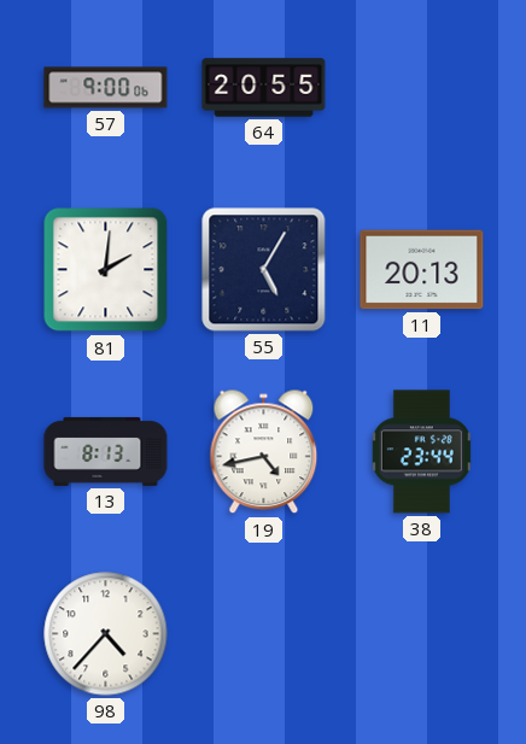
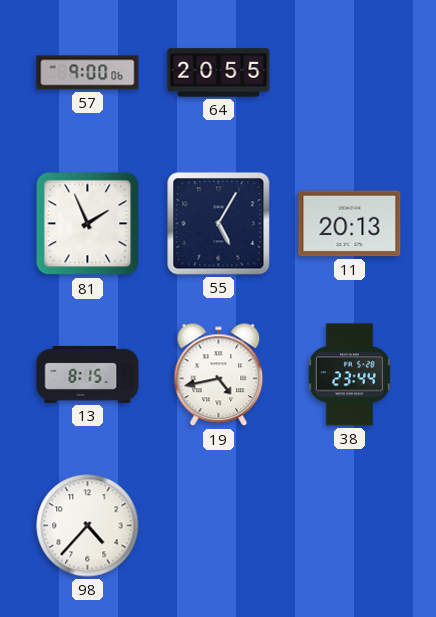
81: 2:01 -> 1:56 (88, 224)
13: 8:13 -> 8:15 (88, 374)
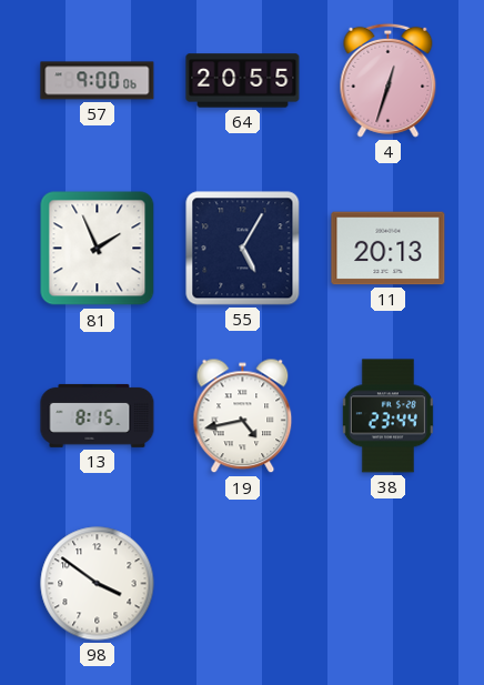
4: none -> 12:33 (389, 80)
98: 4:37 -> 3:51 (98, 584)
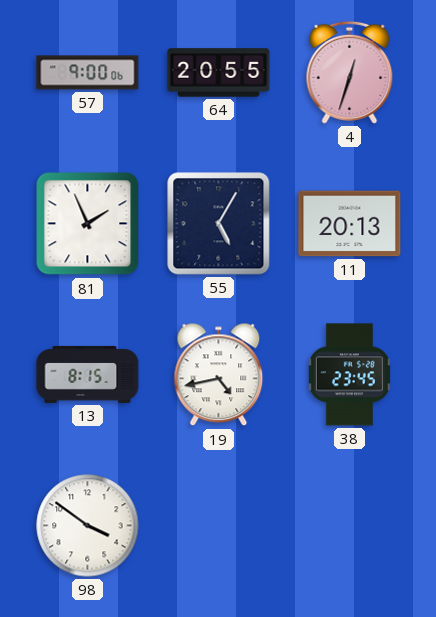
38: 23:44 -> 23:45 (349, 375)
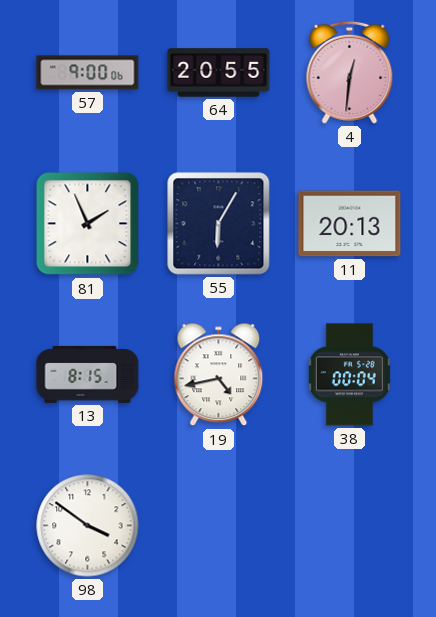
4: 12:33 -> 12:31 (350, 72)
55: 5:05 -> 6:05 (219, 224)
38: 23:45 -> 00:04 (349, 375)
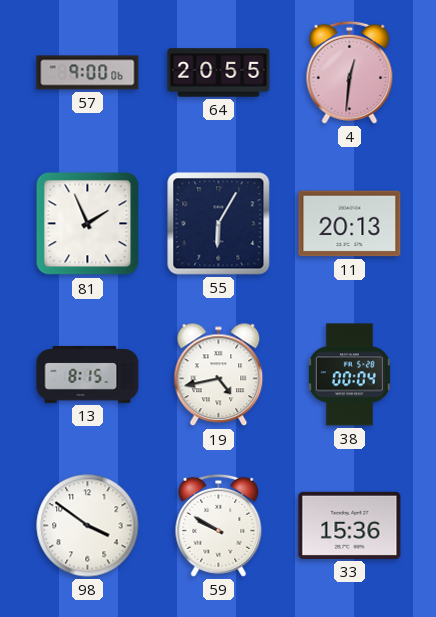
59: none -> 9:50 (219, 525)
33: none -> 15:36 (350, 525)
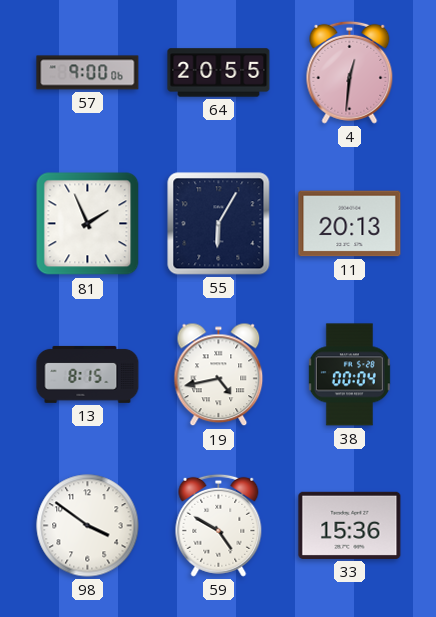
59: 9:50 -> 4:50 (219, 525)
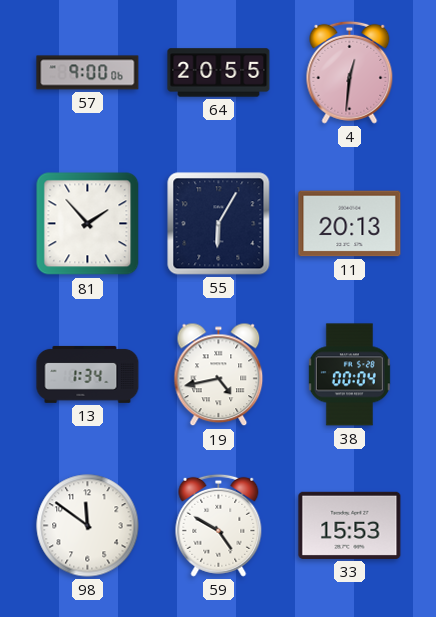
81: 1:56 -> 1:53 (88, 224)
13: 8:15 -> 1:34 (88, 374)
98: 3:51 -> 11:51 (88, 526)
33: 15:36 -> 15:53 (350, 525)
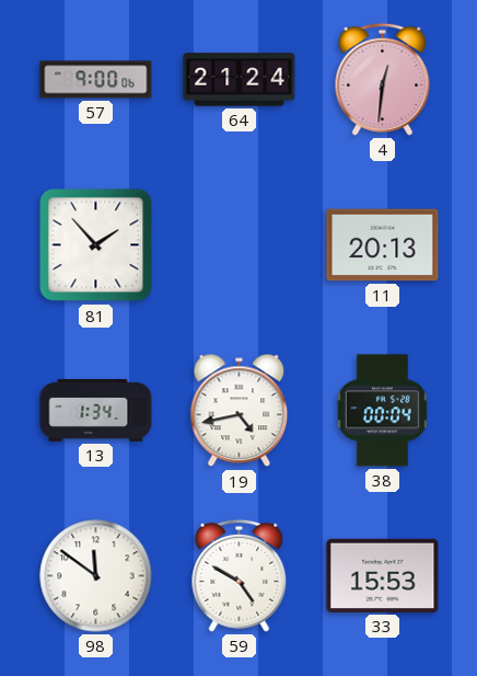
64: 20:55 -> 21:24 (240, 80)
55: 6:05 -> none (219, 224)
